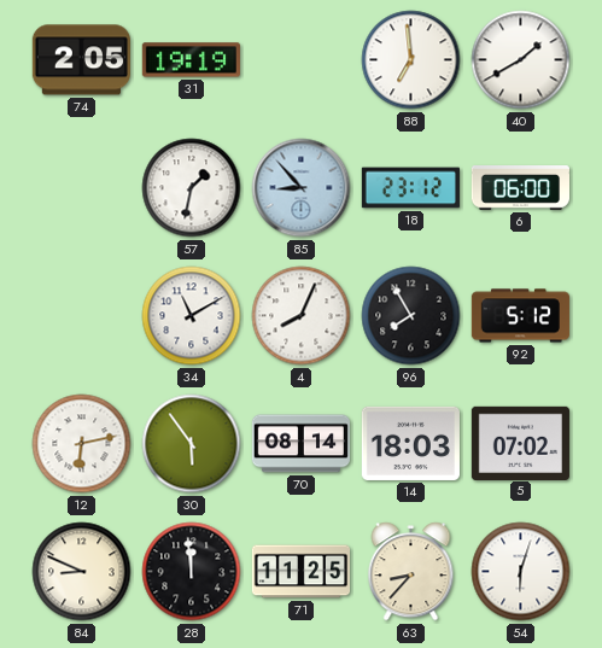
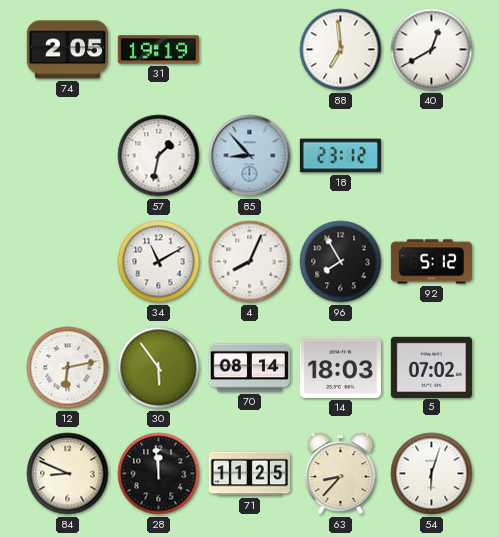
40: 1:40 -> 12:40 (432, 50)
6: 06:00 -> none (520, 188)
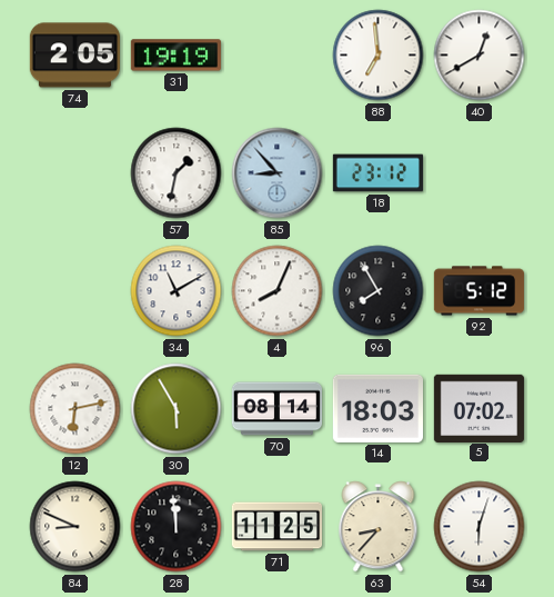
30: 5:54 -> 5:55 (177, 409)
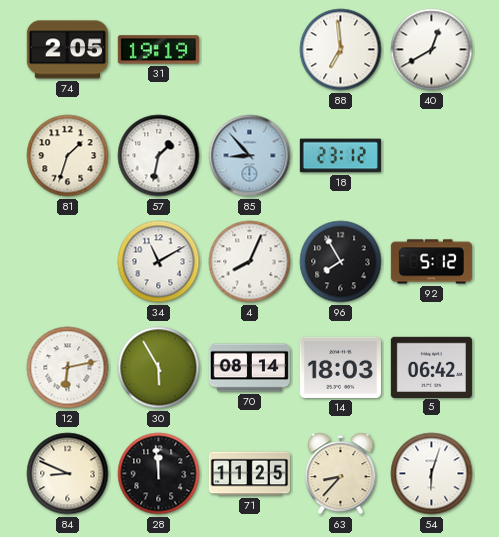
81: none -> 1:33 (68, 156)
5: 07:02 -> 06:42 (431, 367)
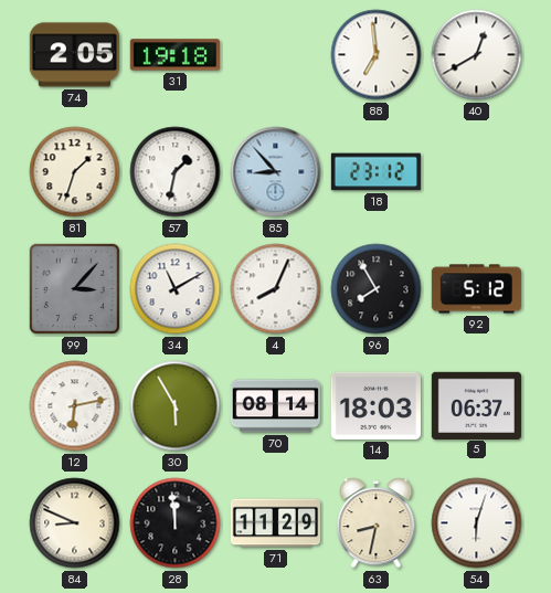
31: 19:19 -> 19:18 (174, 55)
99: none -> 3:07 (75, 289)
5: 06:42 -> 06:37 (476, 405)
71: 11:25 -> 11:29 (275, 523)
63: 8:37 -> 8:32 (377, 523)
